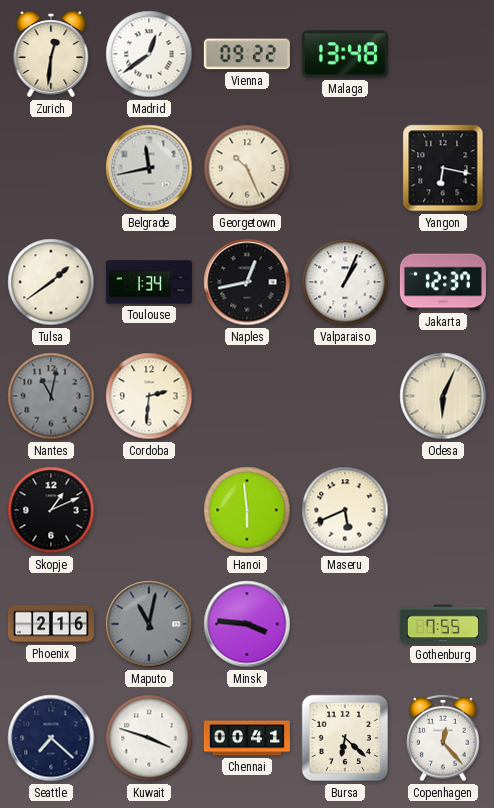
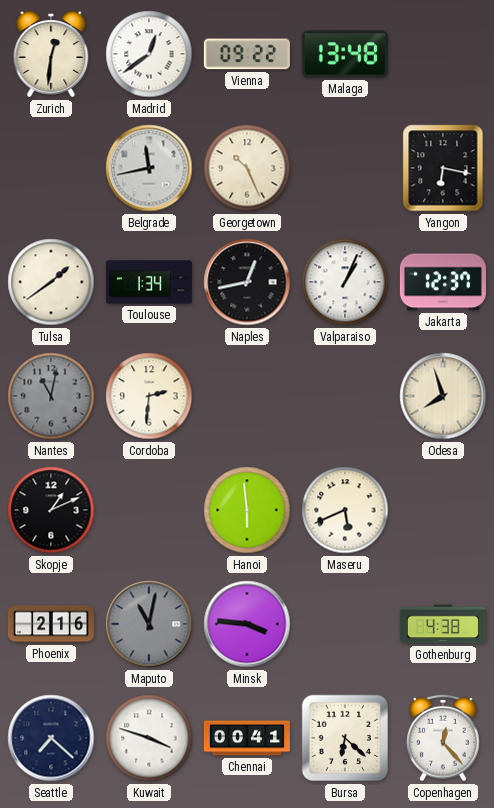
Odesa: 6:04 -> 7:57 (443, 396)
Gothenburg: 7:55 -> 4:38 (443, 624)
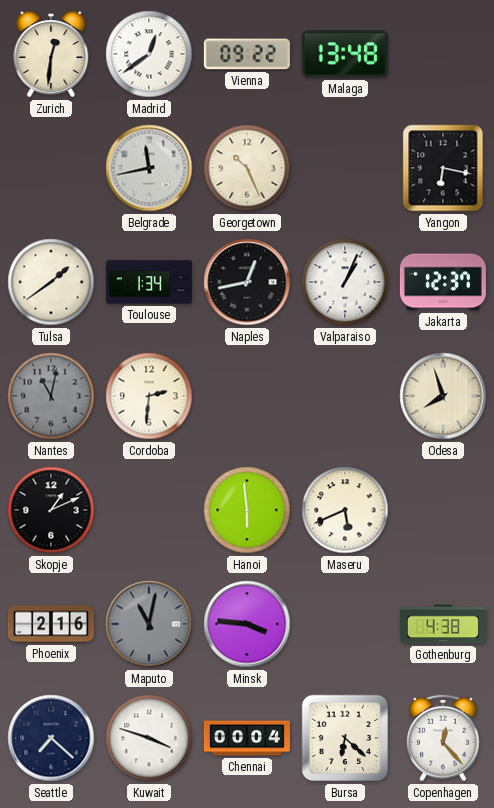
Chennai: 00:41 -> 00:04 (247, 738)
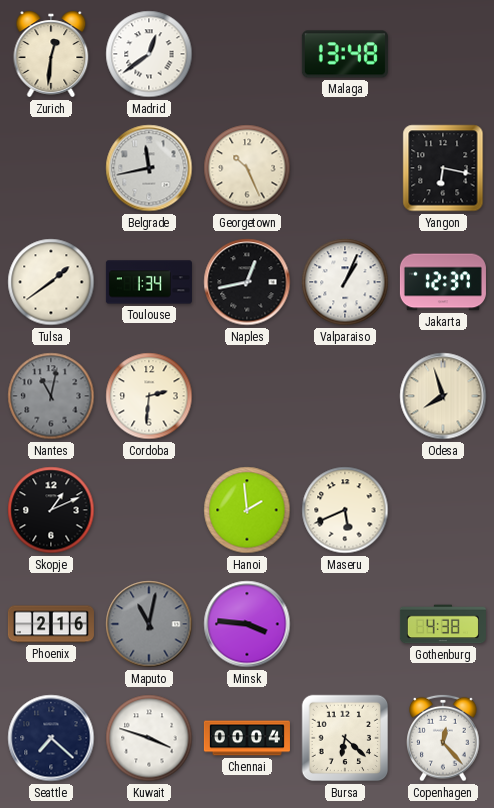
Vienna: 09:22 -> none (247, 54)
Hanoi: 5:59 -> 1:59 (247, 510)
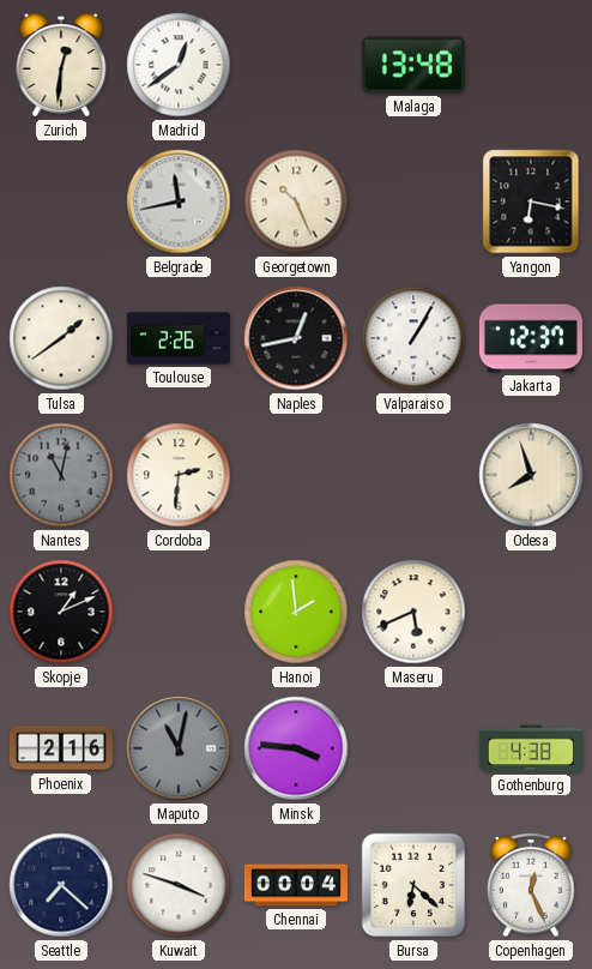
Toulouse: 1:34 -> 2:26 (179, 338)
Valparaiso: 1:04 -> 1:05 (413, 338)
Copenhagen: 12:23 -> 12:26 (531, 885)
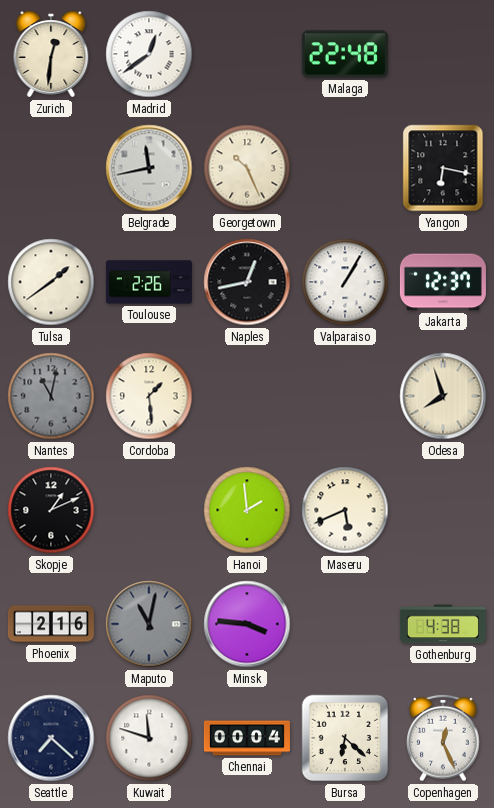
Malaga: 13:48 -> 22:48 (345, 54)
Cordoba: 2:31 -> 1:29 (149, 396)
Kuwait: 3:48 -> 11:48 (149, 738)
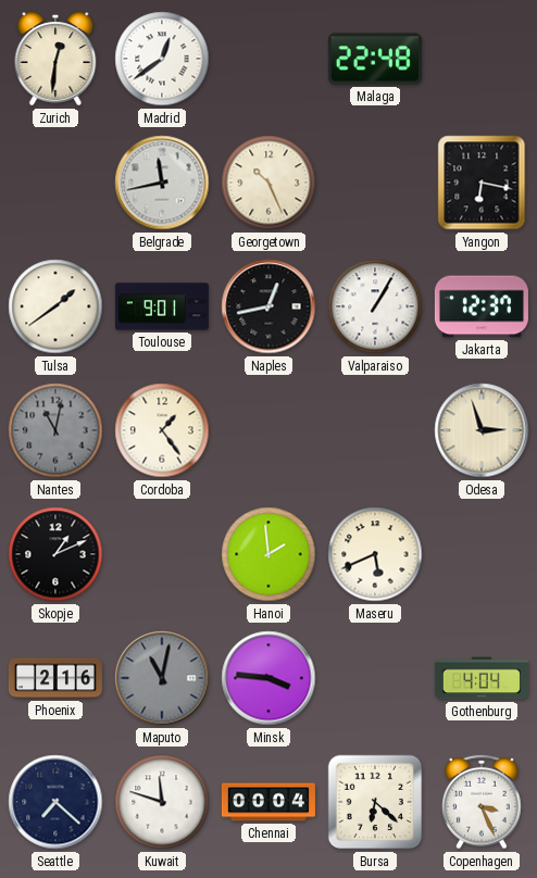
Toulouse: 2:26 -> 9:01 (162, 306)
Cordoba: 1:29 -> 1:24 (162, 430)
Odesa: 7:57 -> 2:57 (482, 430)
Gothenburg: 4:38 -> 4:04 (482, 678)
Copenhagen: 12:26 -> 3:26 (482, 802)
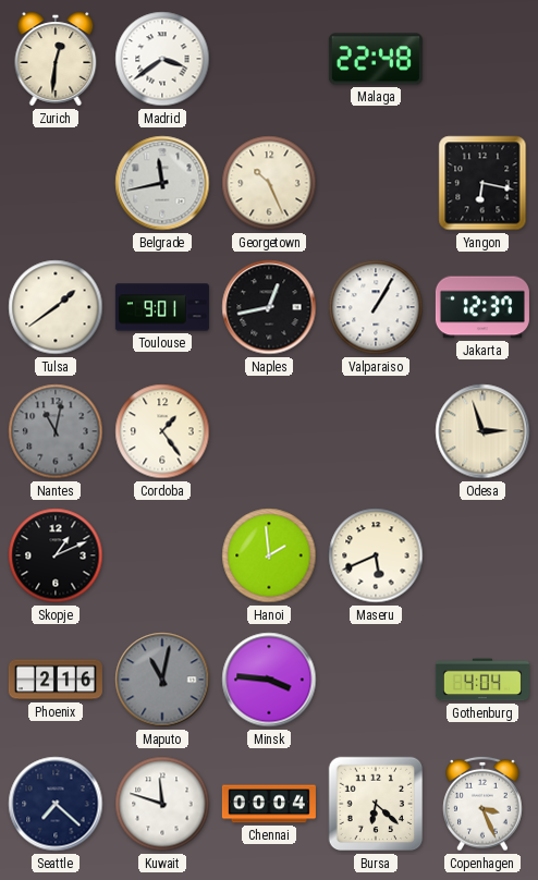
Madrid: 12:39 -> 3:39 (162, 59)
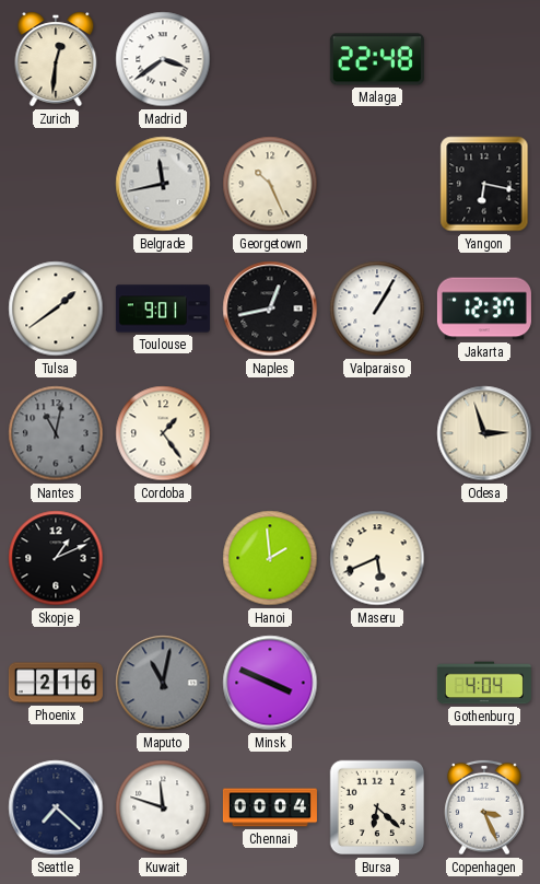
Minsk: 3:46 -> 3:49 (270, 683)
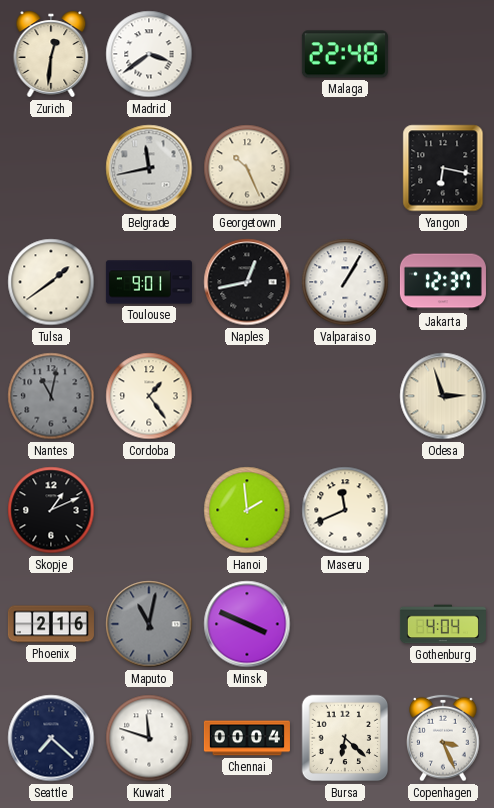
Maseru: 5:41 -> 11:41 (345, 510)
